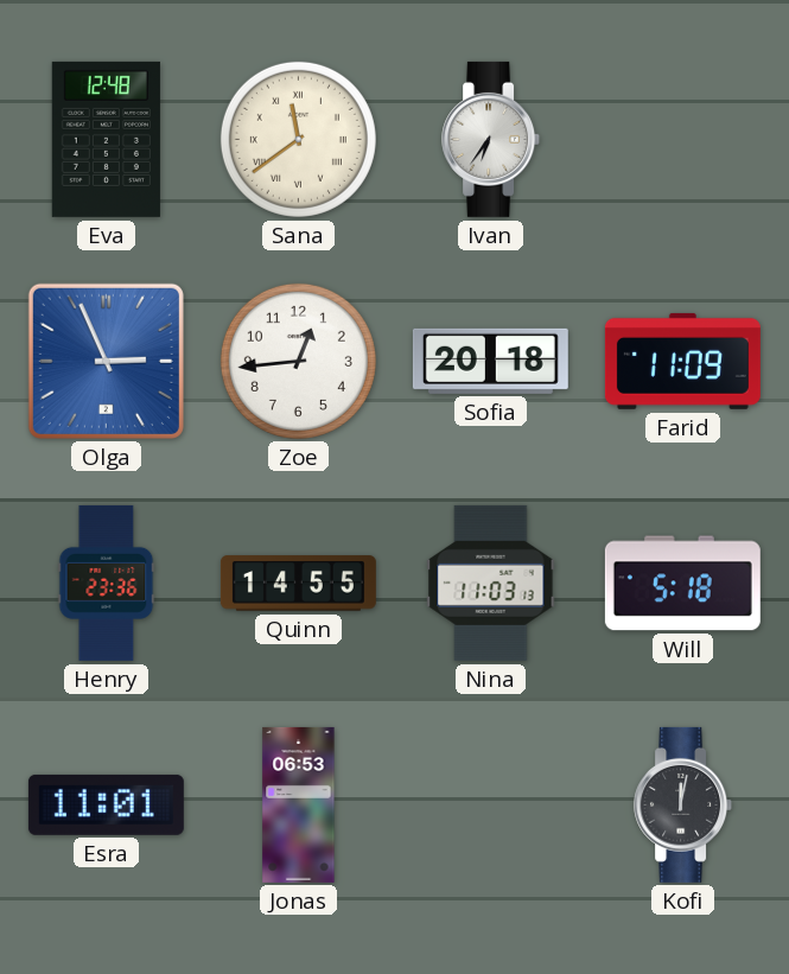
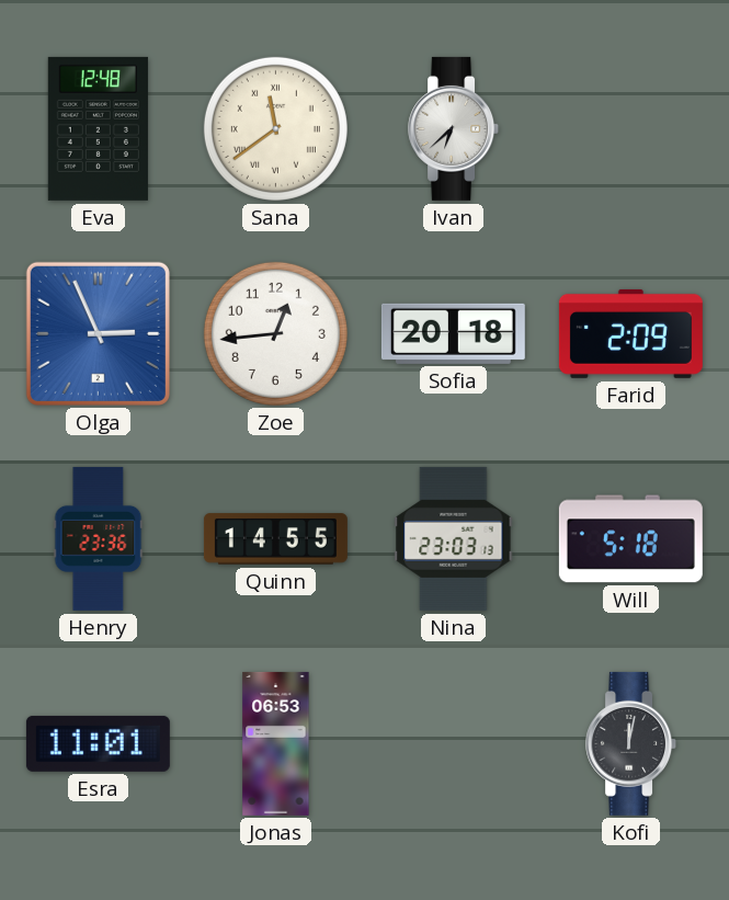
Ivan: 6:36 -> 6:38 (454, 128)
Farid: 11:09 -> 2:09 (630, 333)
Nina: 11:03 -> 23:03 (454, 538)
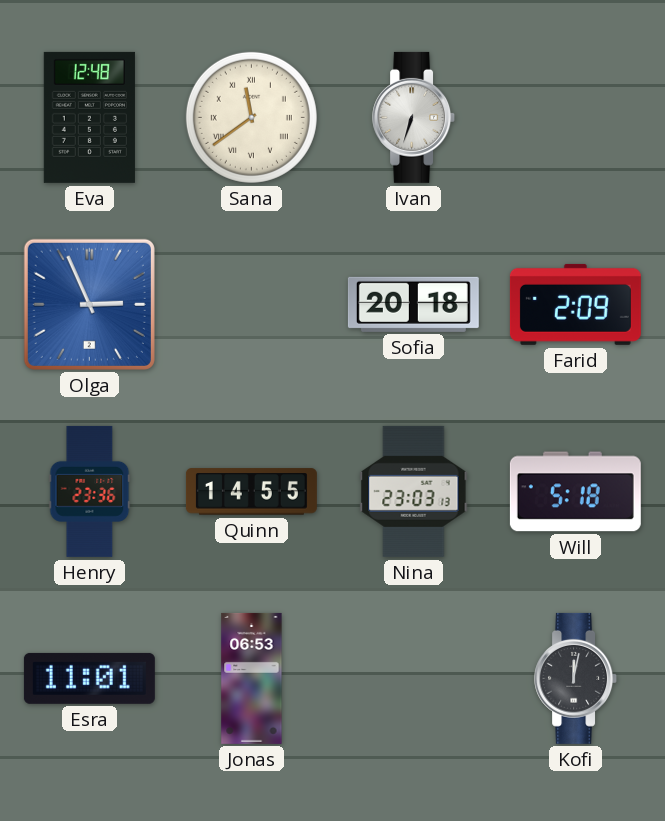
Ivan: 6:38 -> 6:33 (414, 117)
Zoe: 12:44 -> none (275, 333)
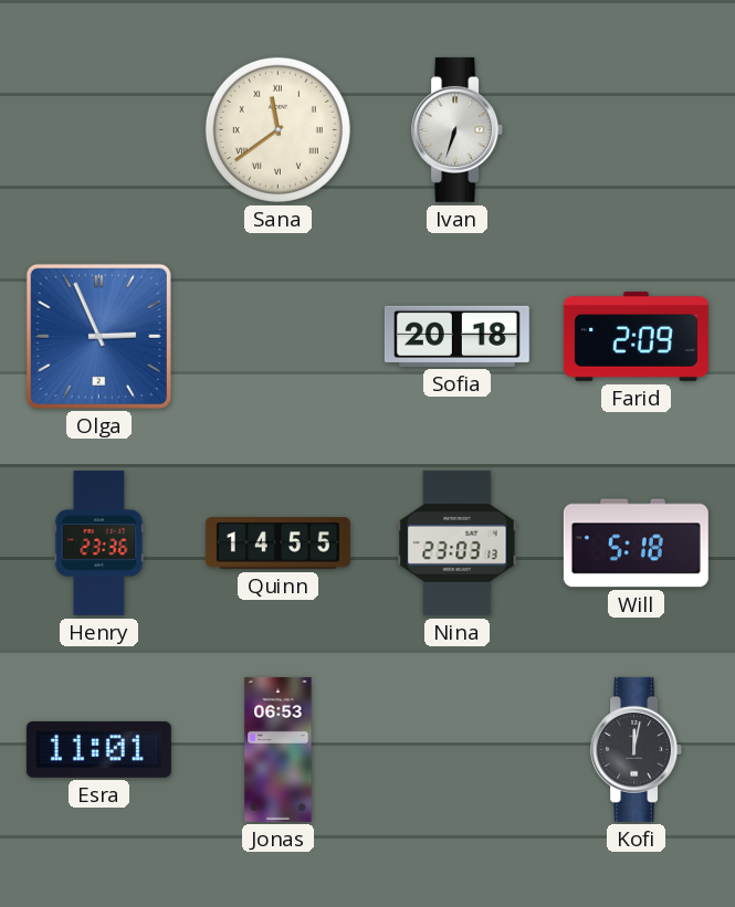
Eva: 12:48 -> none (89, 117)
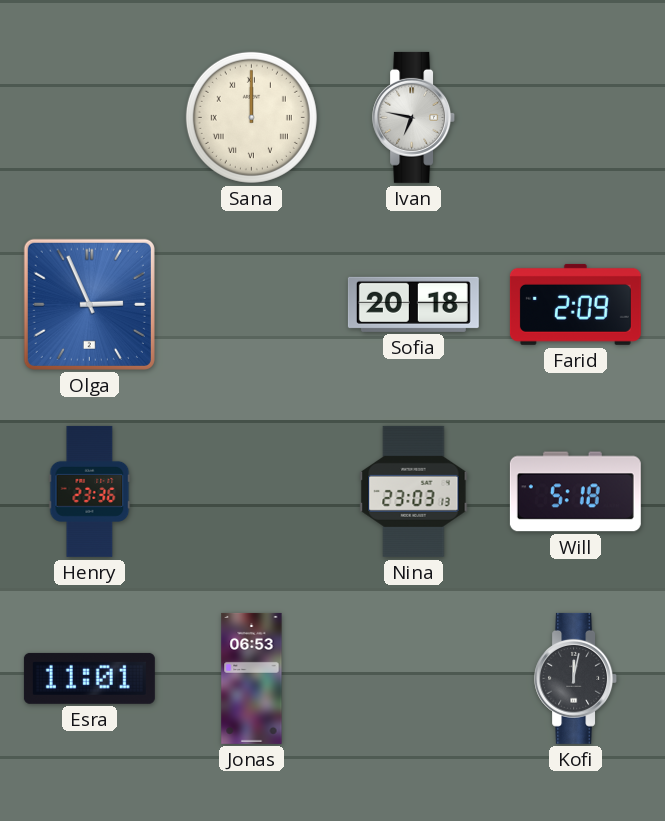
Sana: 11:39 -> 12:00 (251, 117)
Ivan: 6:33 -> 6:47 (414, 117)
Quinn: 14:55 -> none (277, 544)
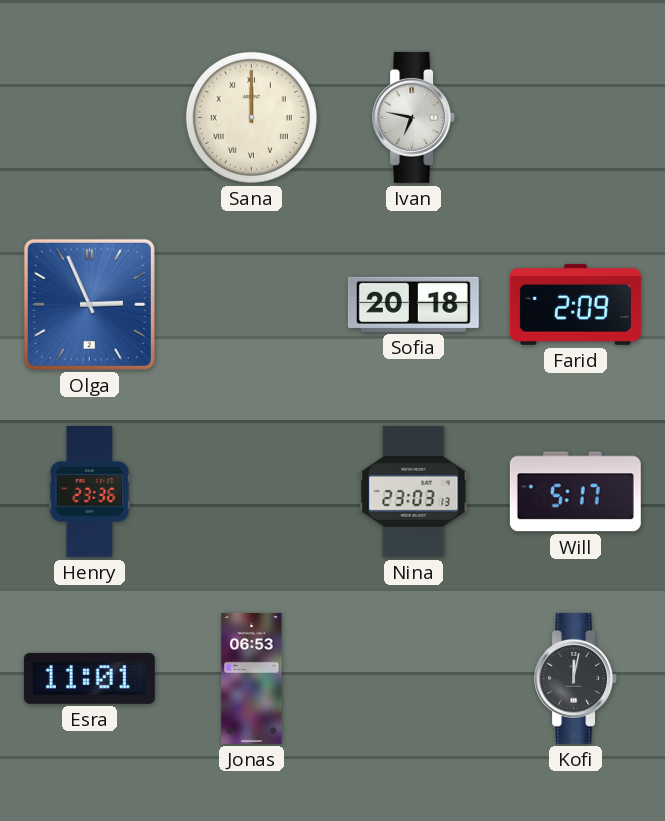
Will: 5:18 -> 5:17 (575, 492)
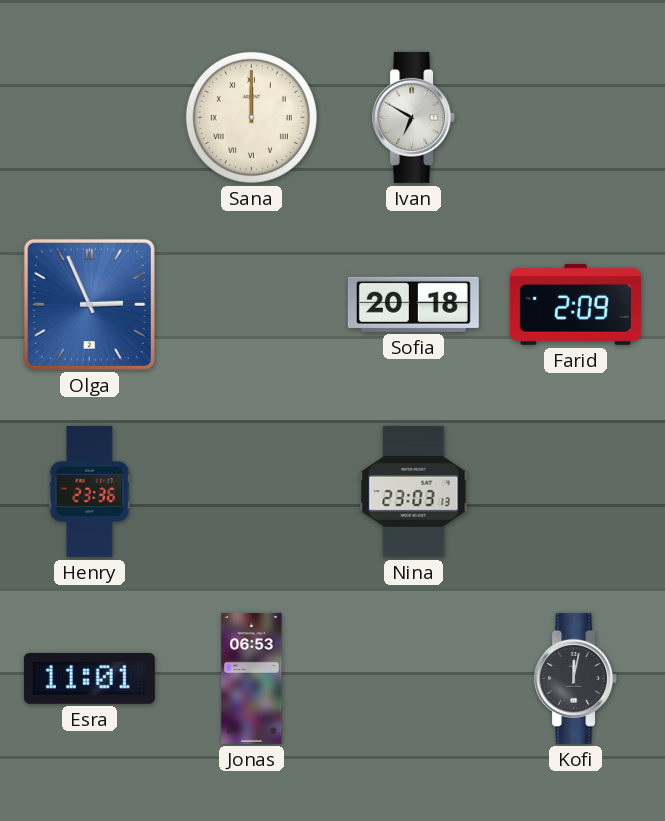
Ivan: 6:47 -> 6:50 (414, 117)
Will: 5:17 -> none (575, 492)
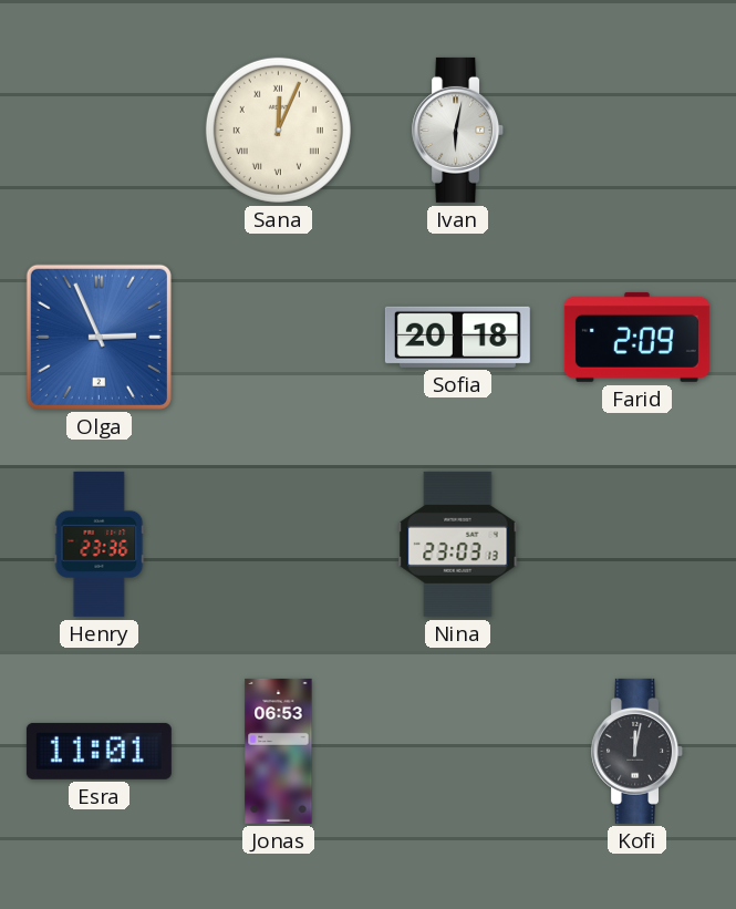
Sana: 12:00 -> 12:04 (278, 130)
Ivan: 6:50 -> 6:02 (458, 130)
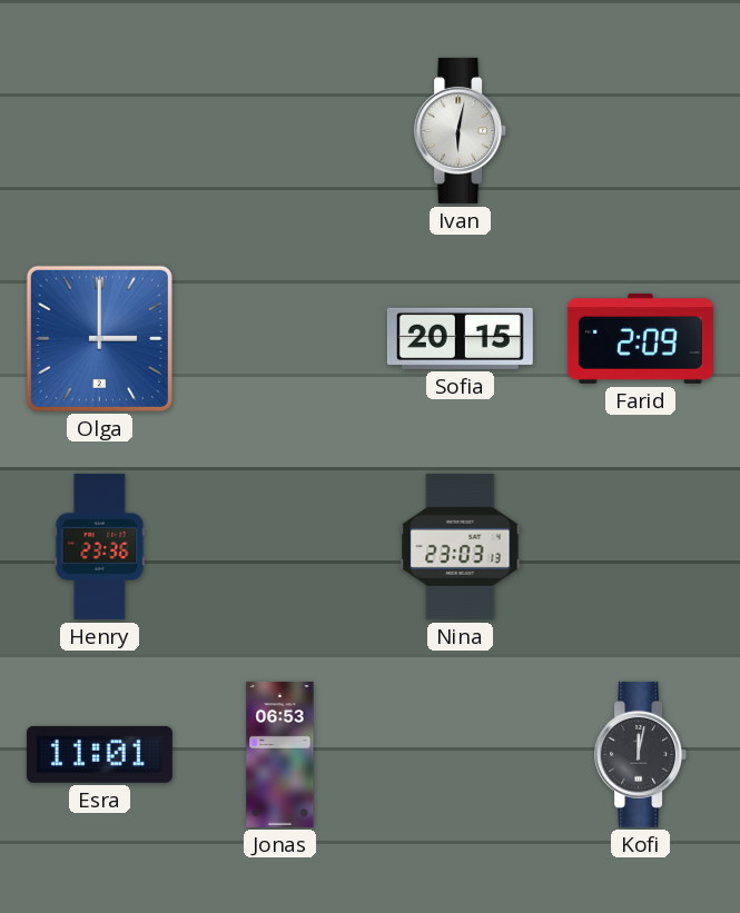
Sana: 12:04 -> none (278, 130)
Olga: 2:56 -> 3:00 (99, 338)
Sofia: 20:18 -> 20:15 (460, 338)
